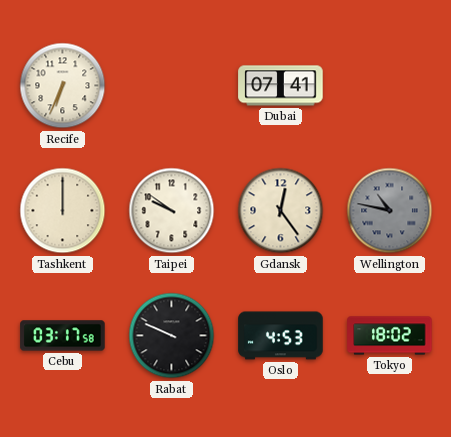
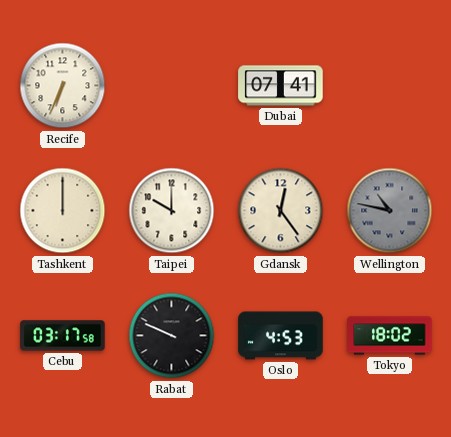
Taipei: 9:51 -> 10:00 (172, 211)
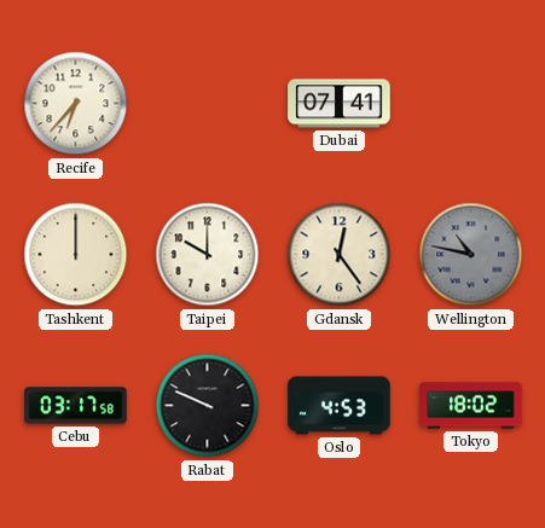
Recife: 6:34 -> 6:37 (76, 104)
